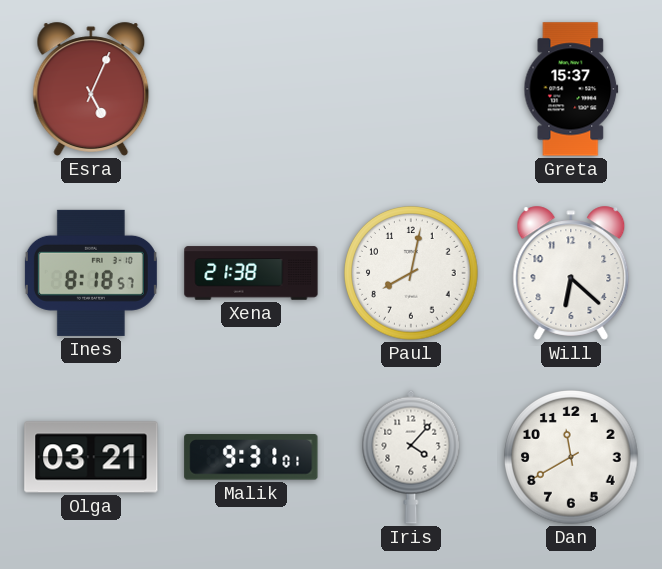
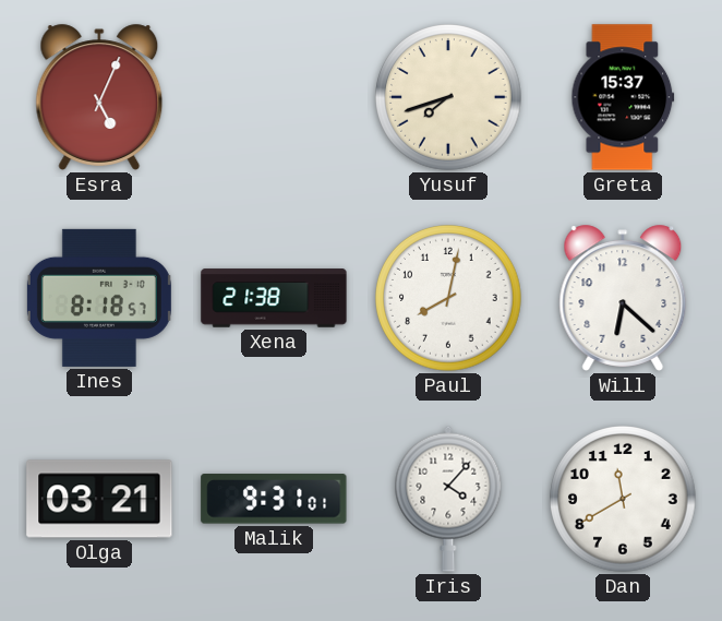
Yusuf: none -> 7:42 (448, 97)
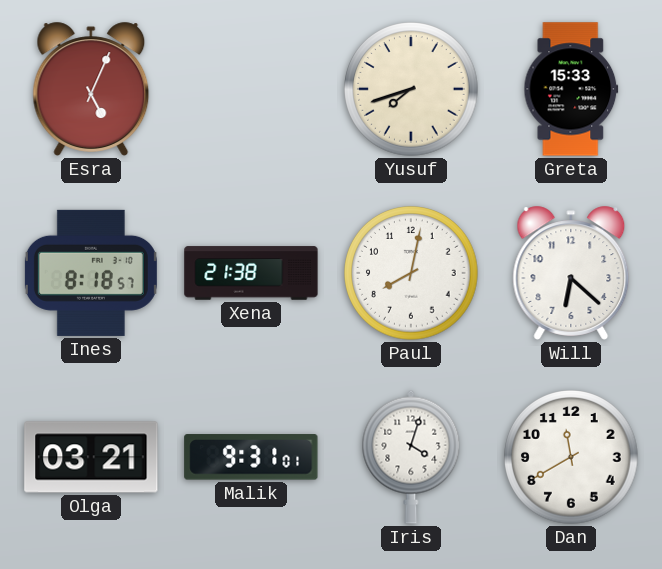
Greta: 15:37 -> 15:33 (571, 89)
Iris: 4:07 -> 4:03 (411, 457)
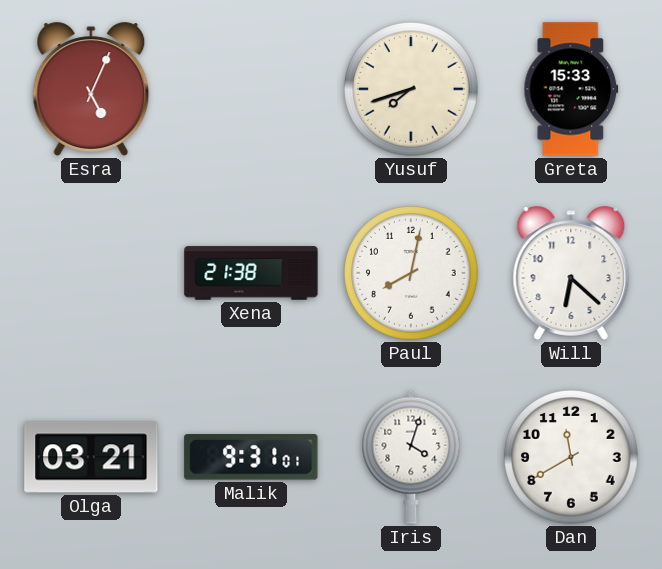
Ines: 8:18 -> none (91, 273)
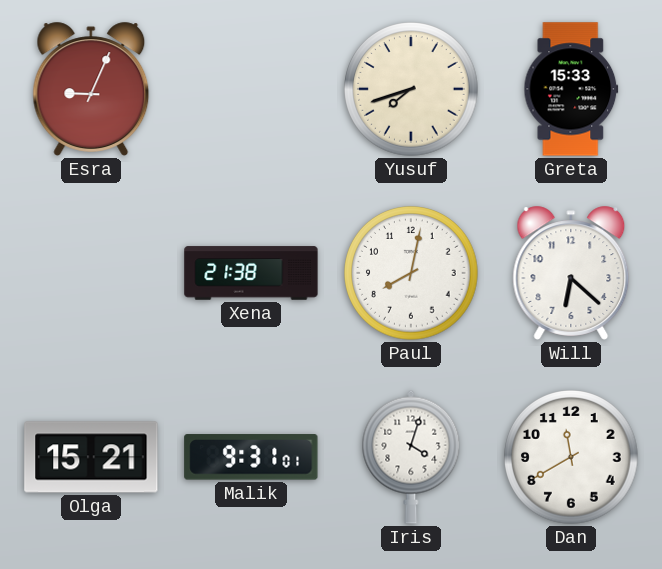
Esra: 5:04 -> 9:04 (91, 89)
Olga: 03:21 -> 15:21 (91, 457)
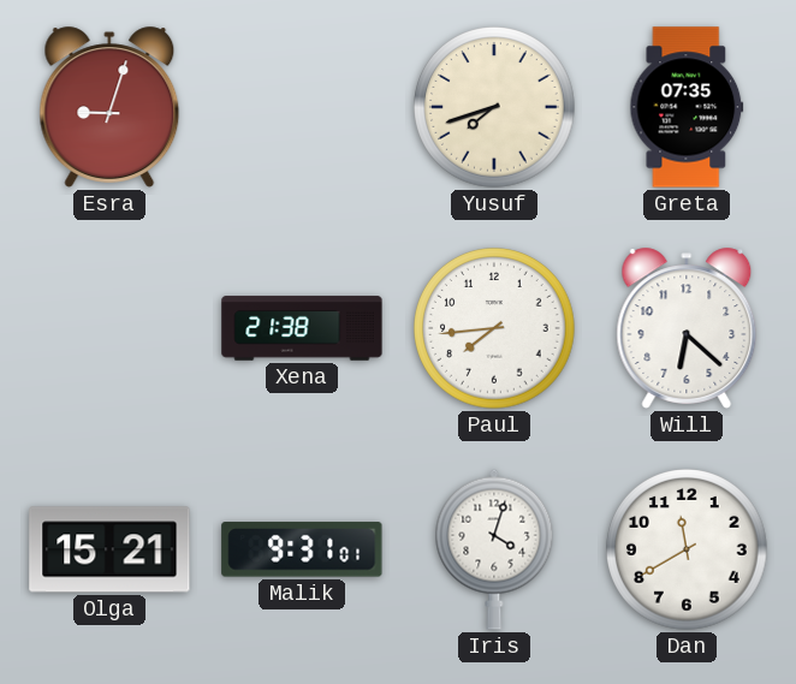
Esra: 9:04 -> 9:03 (109, 107)
Greta: 15:33 -> 07:35 (687, 107)
Paul: 8:02 -> 7:44 (494, 328)
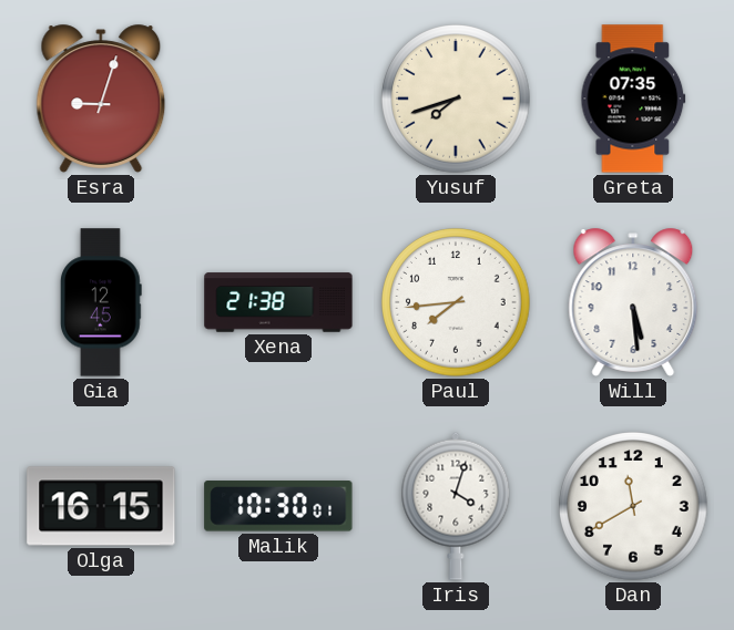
Gia: none -> 12:45 (102, 302)
Will: 6:22 -> 5:29 (633, 302)
Olga: 15:21 -> 16:15 (101, 506)
Malik: 9:31 -> 10:30 (278, 506)
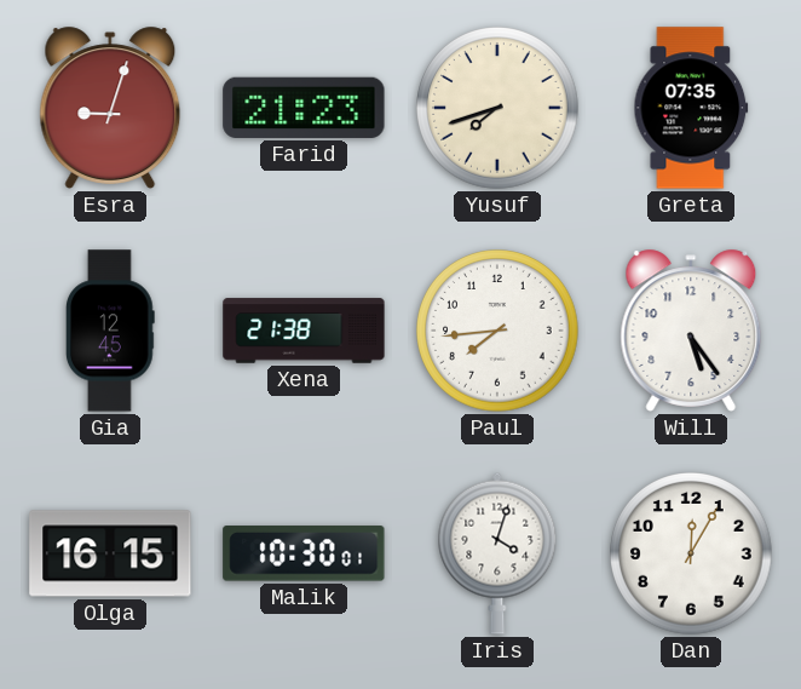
Farid: none -> 21:23 (304, 108)
Will: 5:29 -> 5:24 (691, 331)
Dan: 11:40 -> 12:05 (691, 553)
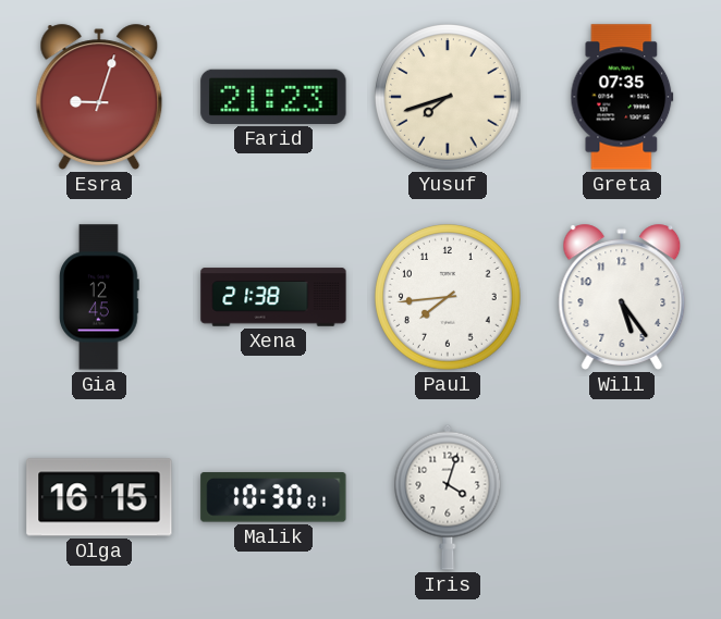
Dan: 12:05 -> none (691, 553)
